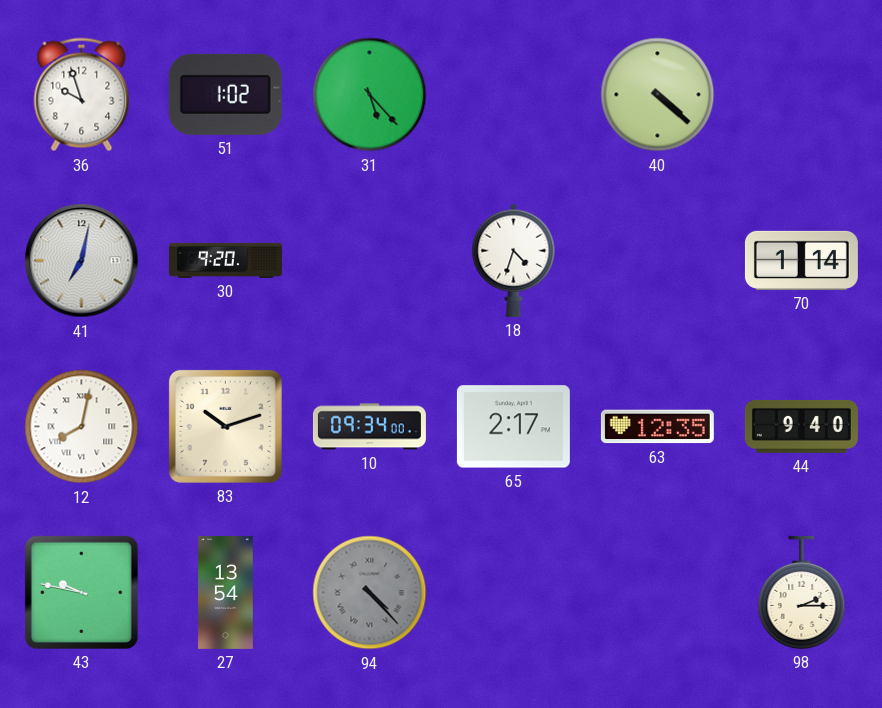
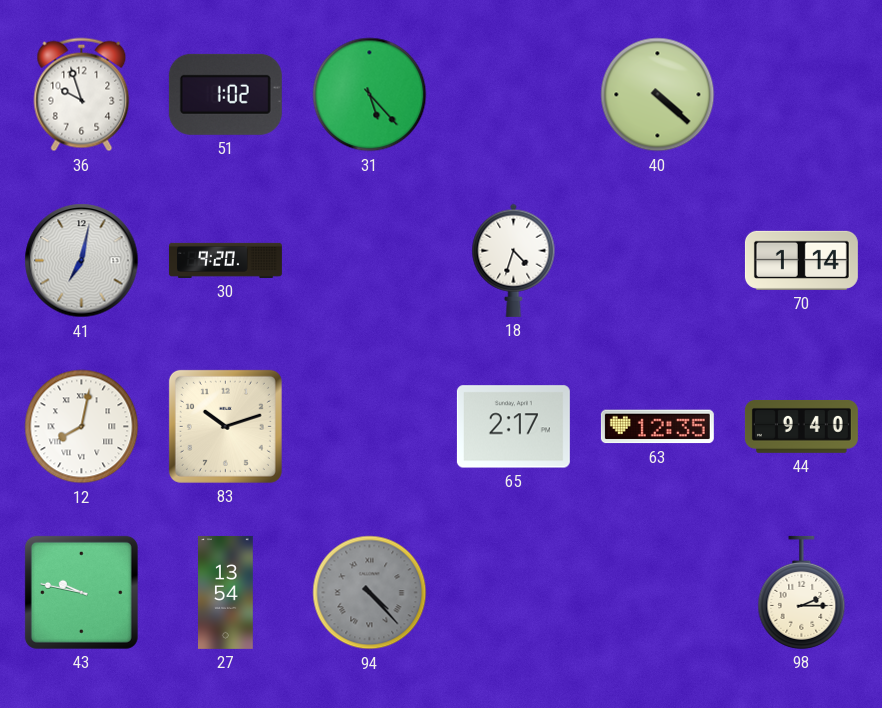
10: 09:34 -> none (369, 427)
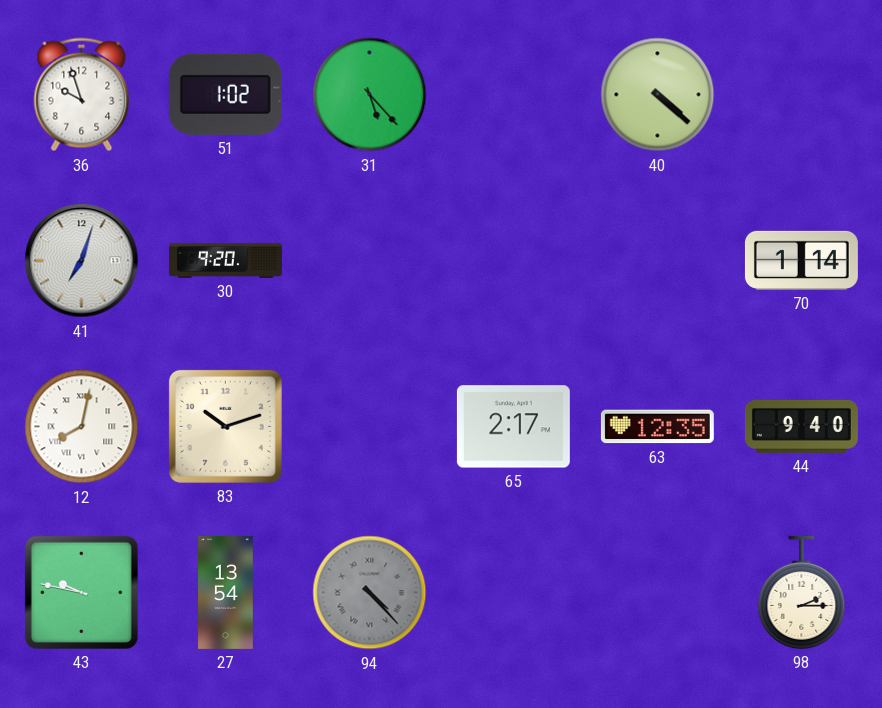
41: 7:02 -> 7:03 (82, 261)
18: 4:33 -> none (514, 260)
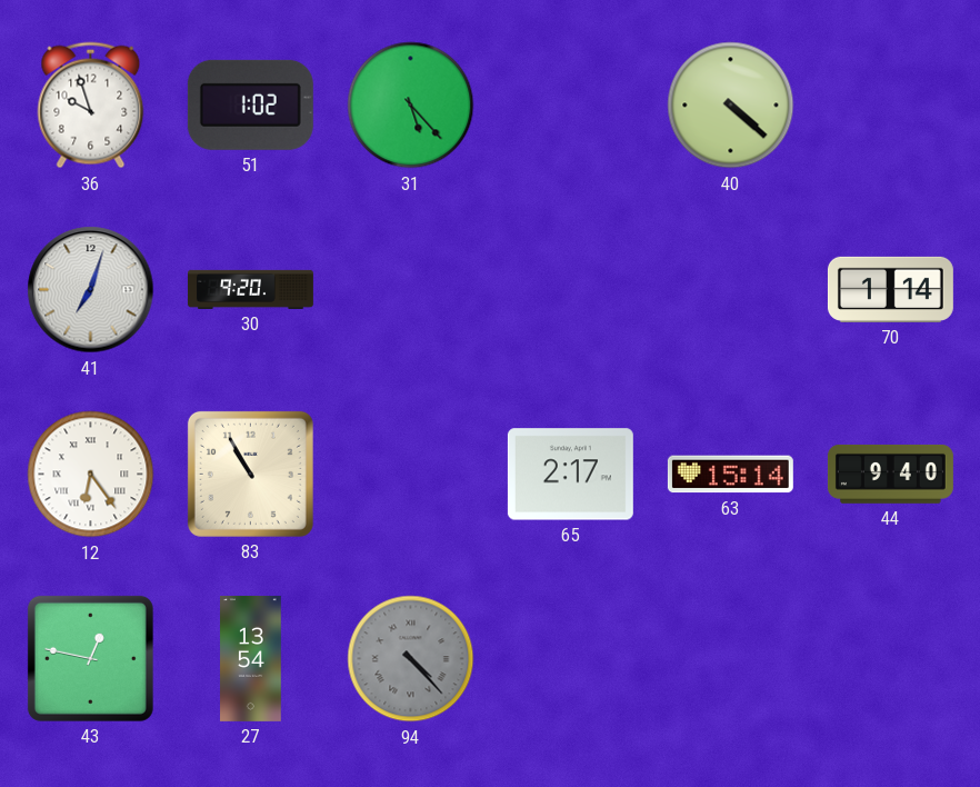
12: 8:02 -> 6:24 (91, 475)
83: 10:12 -> 10:55 (250, 474)
63: 12:35 -> 15:14 (730, 475)
43: 9:47 -> 12:47 (90, 658)
98: 2:15 -> none (802, 592)
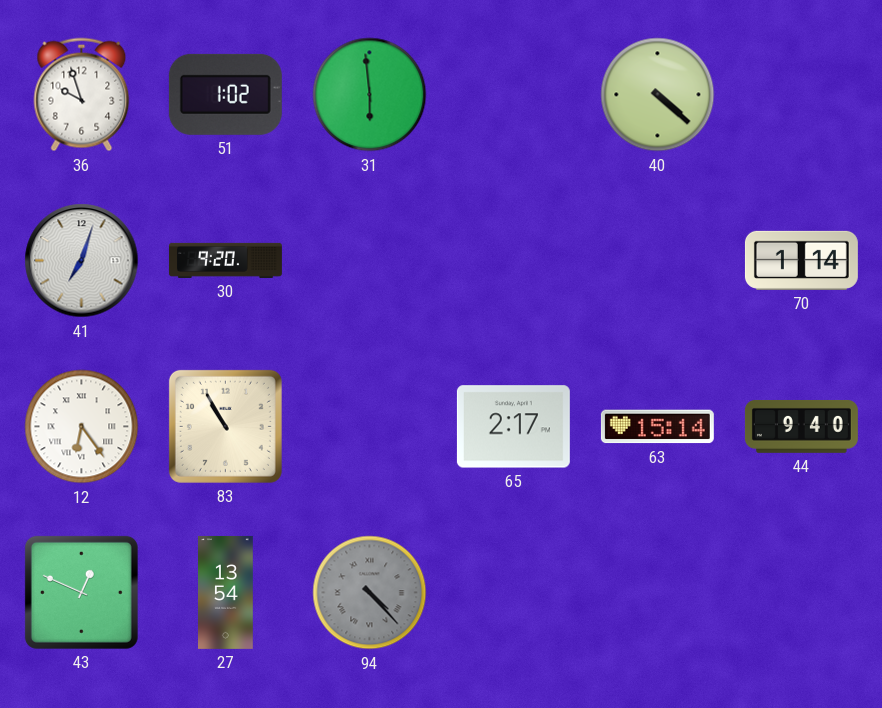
31: 5:23 -> 5:59 (370, 95)
43: 12:47 -> 12:49 (81, 592)
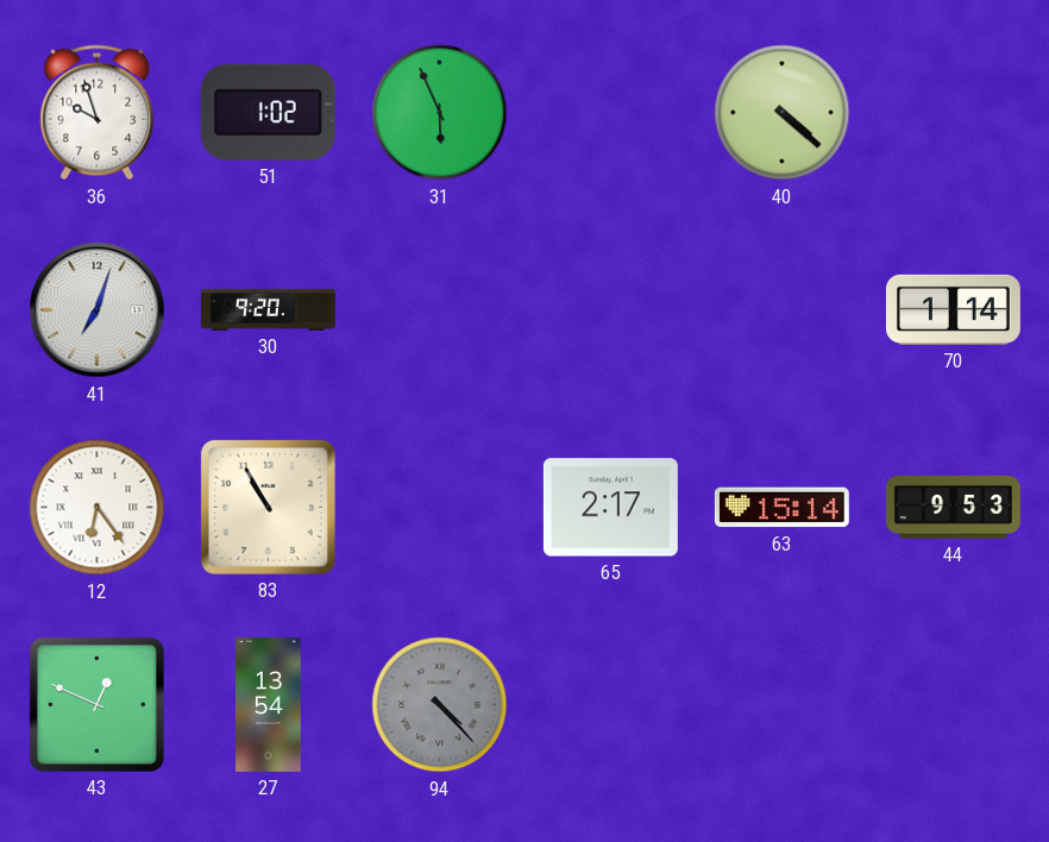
31: 5:59 -> 5:56 (440, 113)
44: 9:40 -> 9:53 (953, 507)
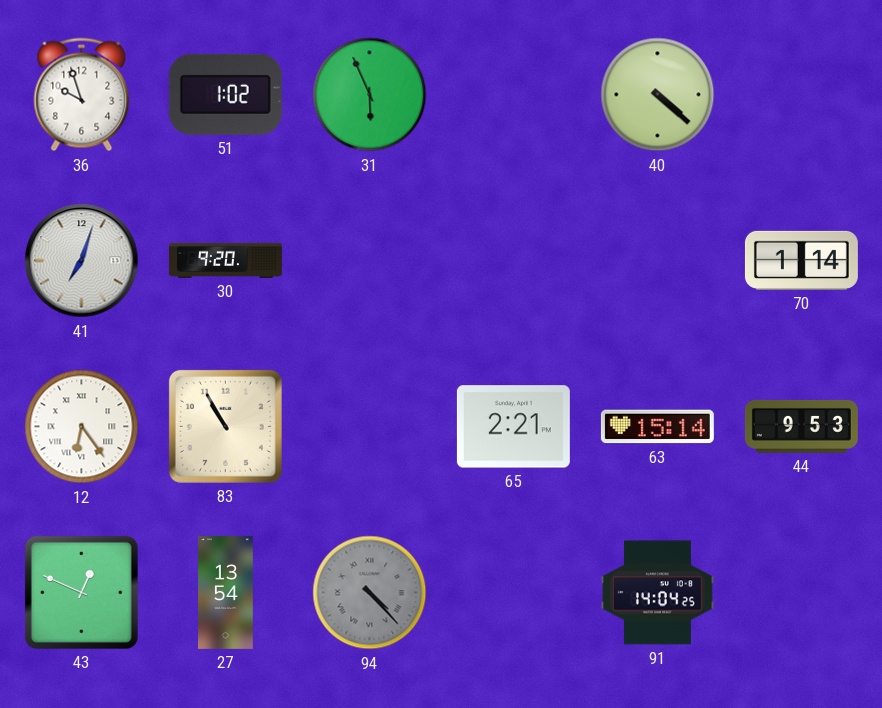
65: 2:17 -> 2:21 (513, 427)
91: none -> 14:04 (657, 593)
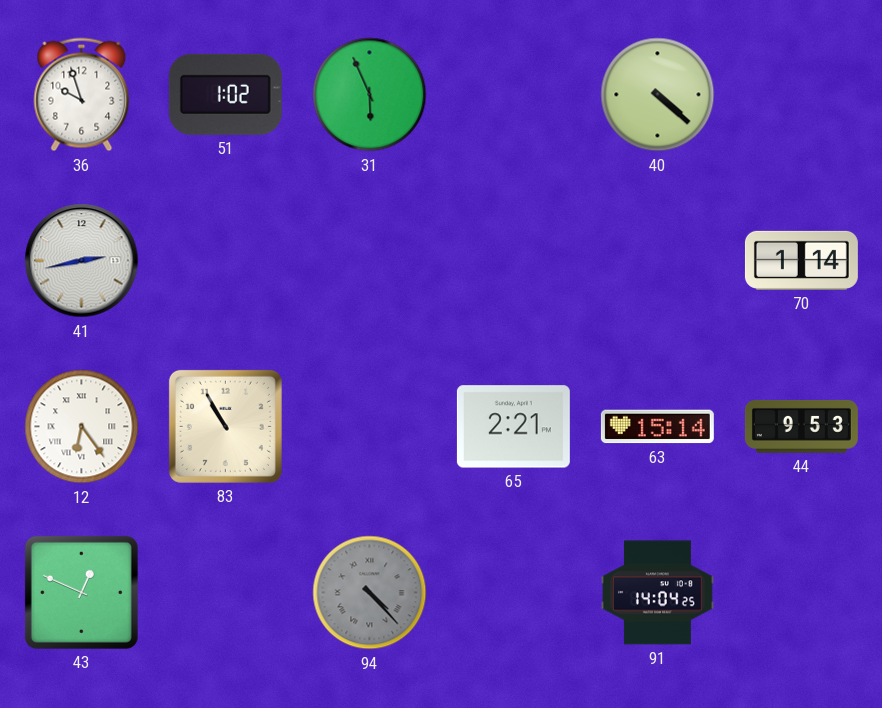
41: 7:03 -> 2:43 (82, 261)
30: 9:20 -> none (225, 260)
27: 13:54 -> none (226, 592)
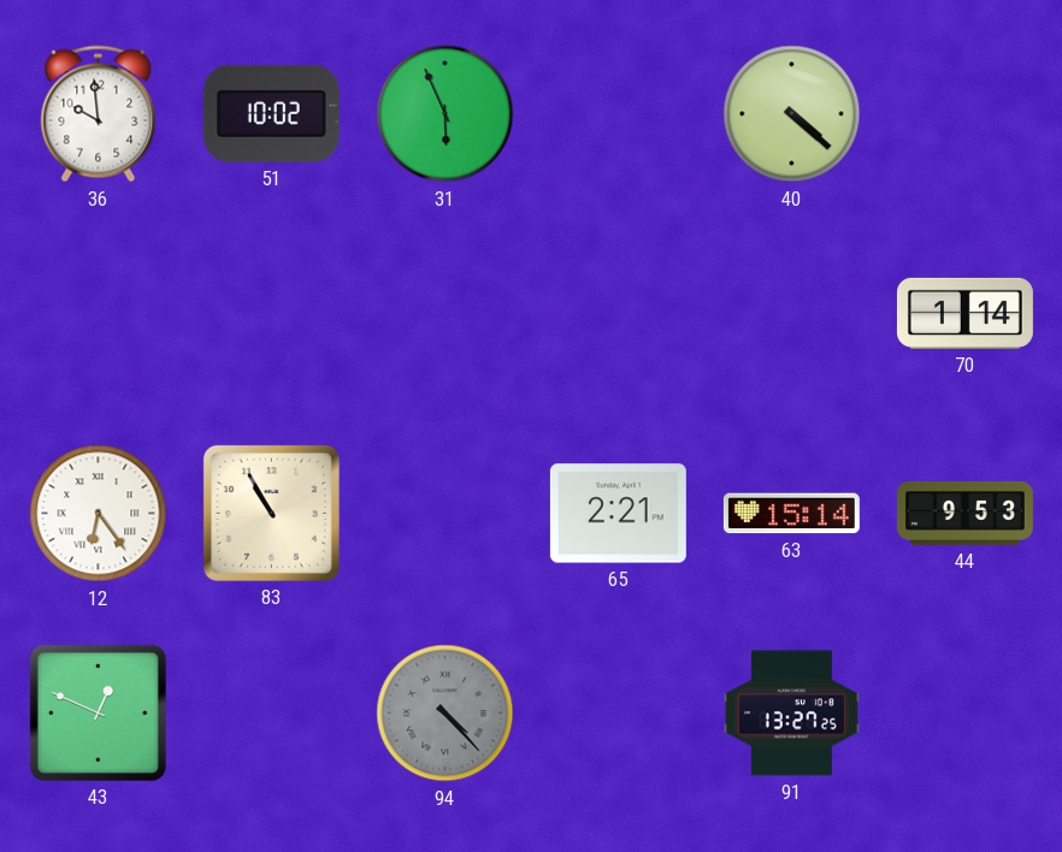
36: 9:57 -> 9:59 (99, 114)
51: 1:02 -> 10:02 (271, 113)
41: 2:43 -> none (82, 261)
91: 14:04 -> 13:27 (791, 714)
